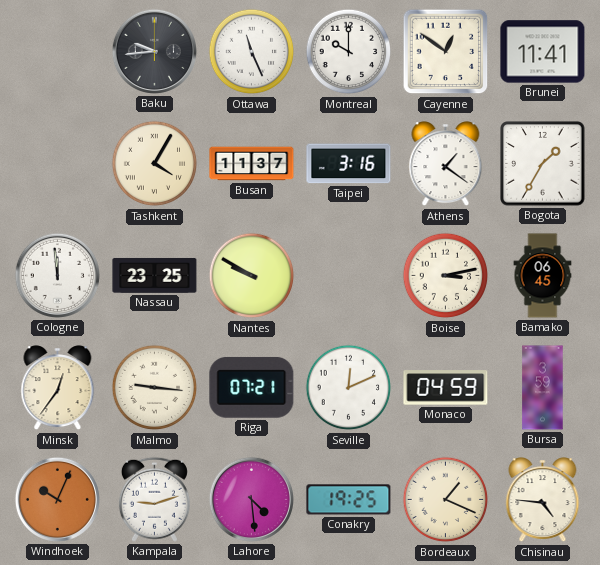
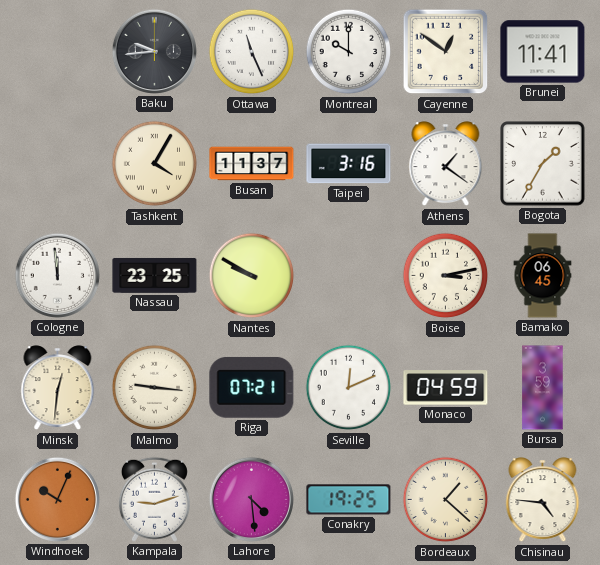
Minsk: 12:36 -> 12:31 (58, 388)
Bordeaux: 1:19 -> 1:22 (446, 500)
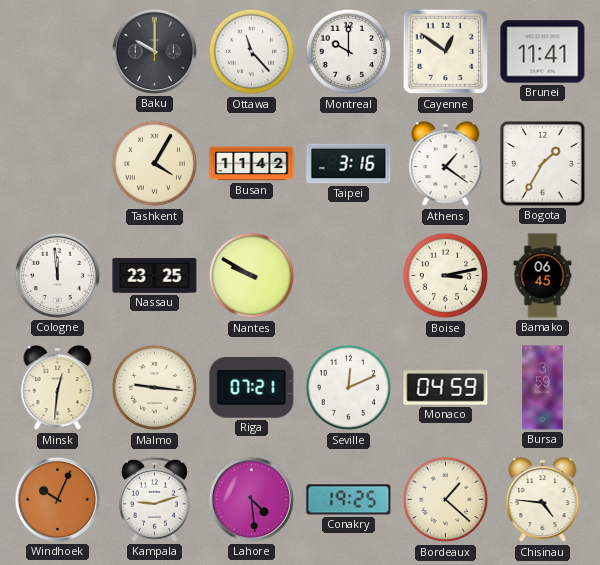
Baku: 9:44 -> 10:00 (154, 51)
Ottawa: 11:26 -> 11:23 (252, 52)
Busan: 11:37 -> 11:42 (252, 164)
